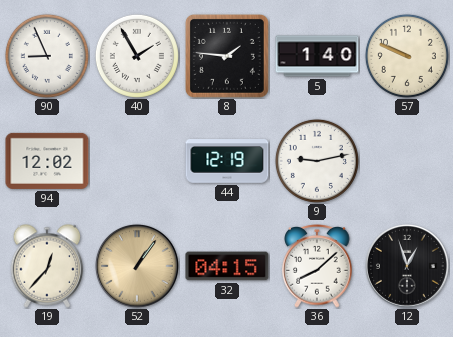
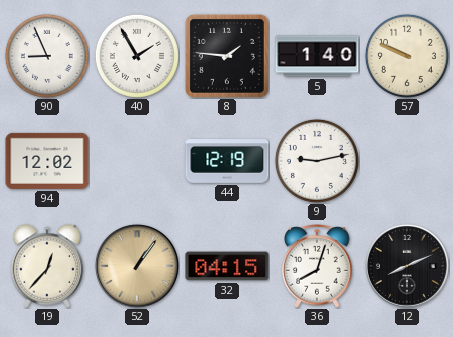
36: 8:08 -> 8:03 (317, 266)
12: 12:57 -> 8:11 (407, 266)
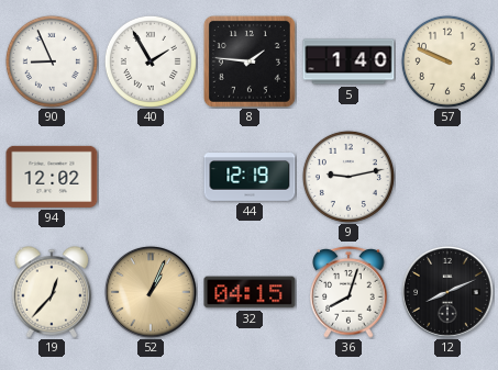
52: 1:06 -> 1:04 (151, 292)
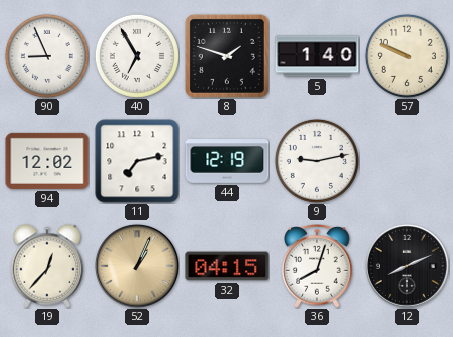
40: 1:55 -> 6:55 (137, 56)
8: 1:46 -> 1:48 (227, 56)
11: none -> 7:13 (137, 161)
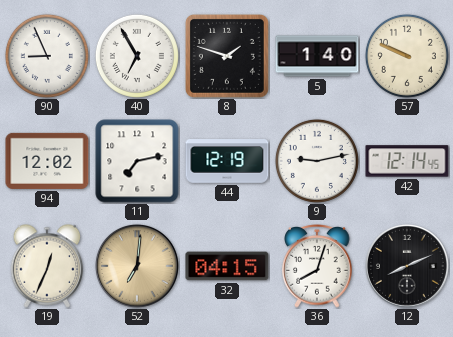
42: none -> 12:14 (407, 161)
19: 12:37 -> 12:34 (47, 266)
52: 1:04 -> 7:01 (137, 266)
